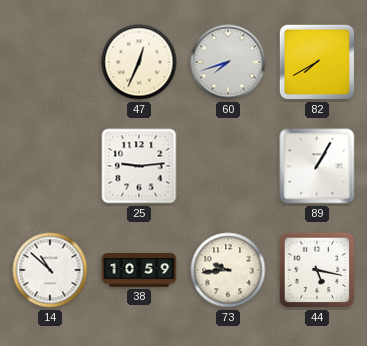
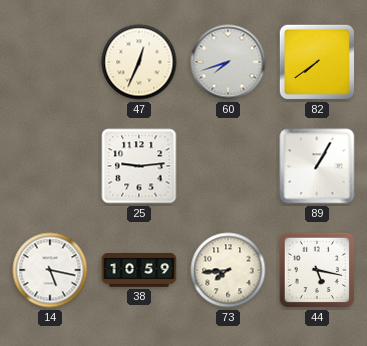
82: 7:40 -> 7:39 (317, 62)
14: 10:52 -> 5:17 (50, 270)
73: 9:44 -> 7:44 (228, 270)
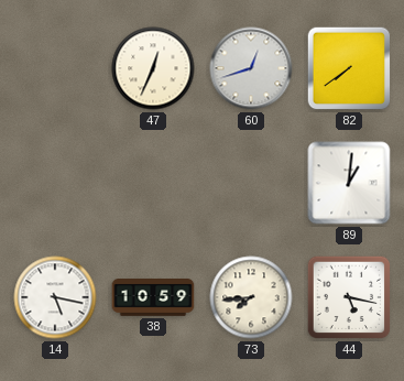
60: 7:42 -> 12:42 (251, 68)
25: 9:14 -> none (139, 166)
89: 1:05 -> 1:01 (349, 183)
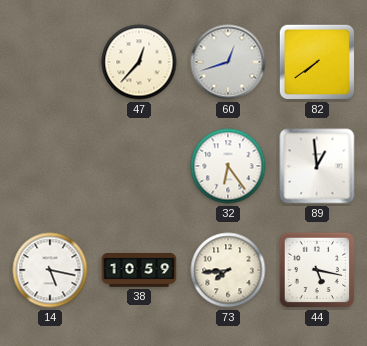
47: 12:34 -> 12:37 (139, 62)
32: none -> 6:24 (228, 166)
89: 1:01 -> 12:59 (317, 166)
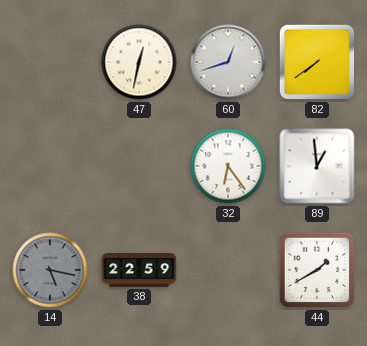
47: 12:37 -> 12:32 (139, 62)
14 dial: white -> grey (50, 270)
38: 10:59 -> 22:59 (139, 270)
73: 7:44 -> none (228, 270)
44: 5:17 -> 1:40 (317, 270)
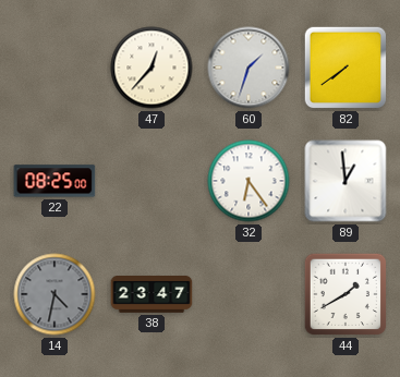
47: 12:32 -> 12:37 (151, 68)
60: 12:42 -> 1:33 (249, 68)
22: none -> 08:25 (54, 181)
14: 5:17 -> 4:32 (54, 294)
38: 22:59 -> 23:47 (151, 294)
